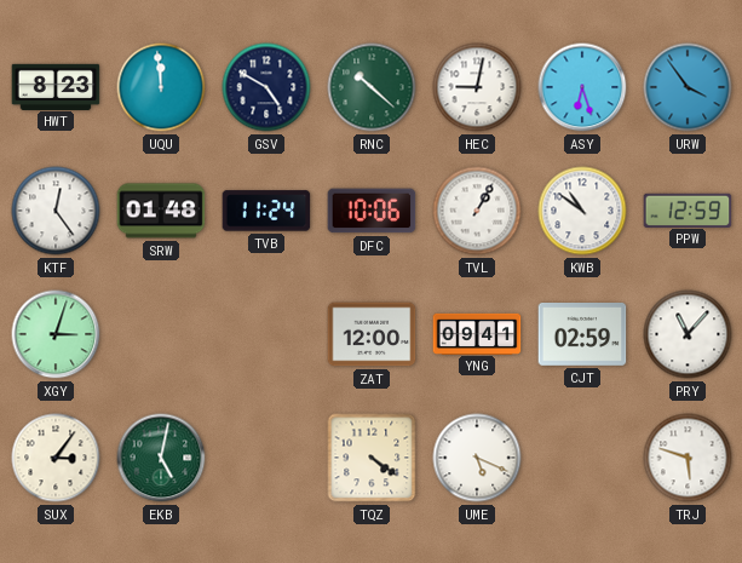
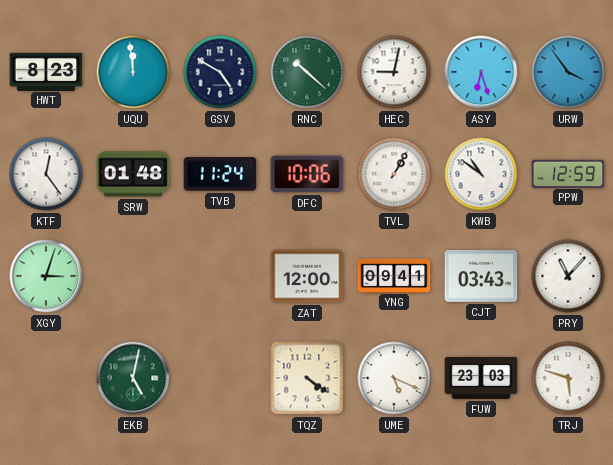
CJT: 02:59 -> 03:43 (481, 277)
SUX: 3:06 -> none (56, 458)
FUW: none -> 23:03 (481, 378)
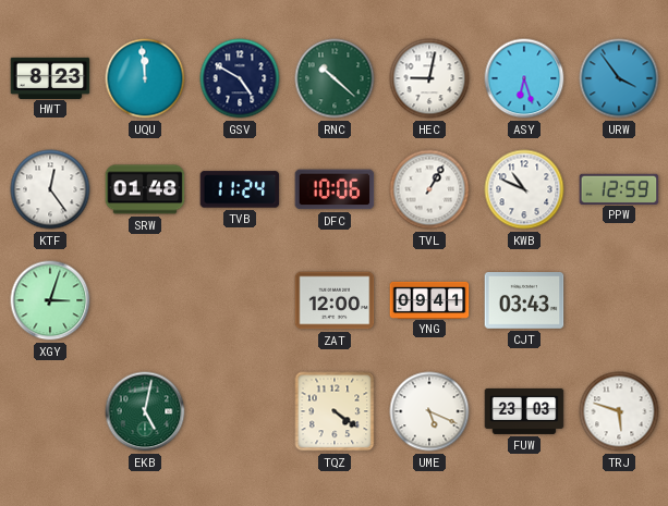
KWB: 10:51 -> 10:49 (524, 189)
PRY: 11:07 -> none (568, 276)
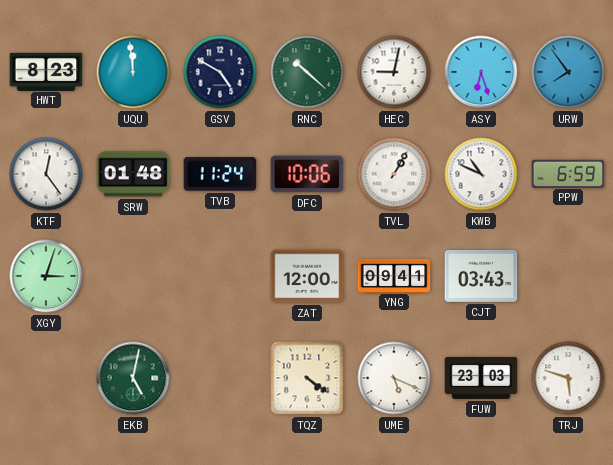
URW: 3:54 -> 7:54 (568, 72)
PPW: 12:59 -> 6:59 (568, 173)
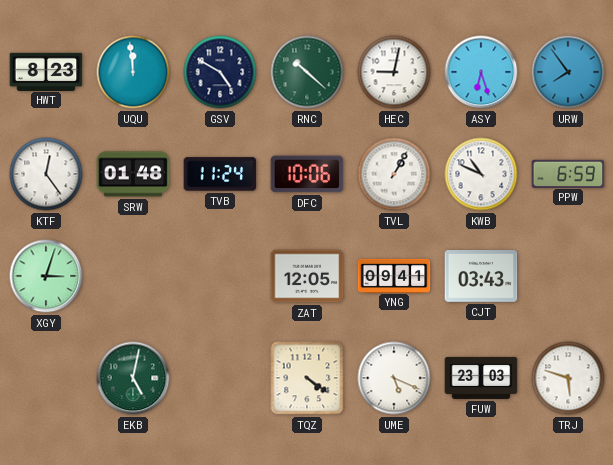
ZAT: 12:00 -> 12:05 (307, 276)
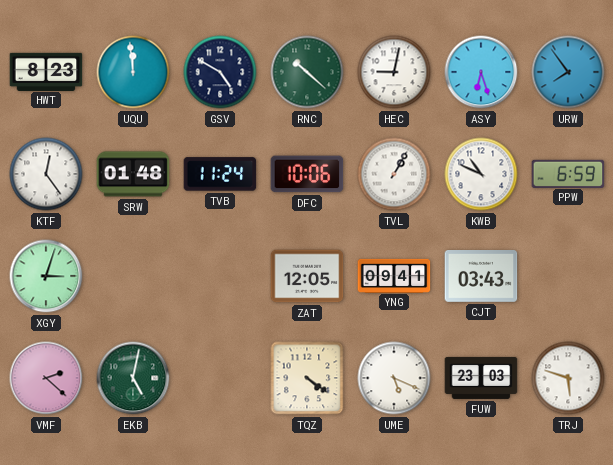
VMF: none -> 2:22 (46, 378)
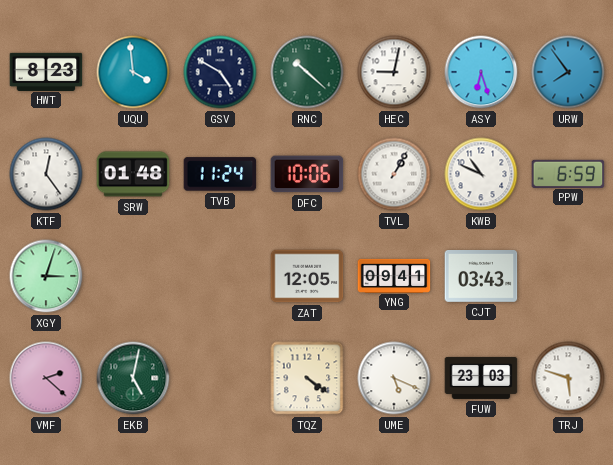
UQU: 11:59 -> 3:59 (133, 72)
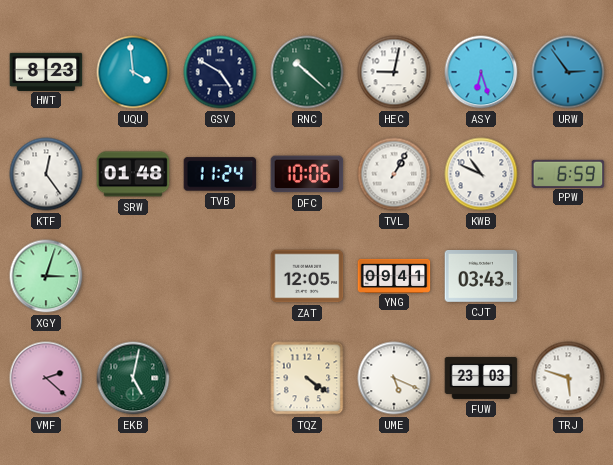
URW: 7:54 -> 2:54 (568, 72)
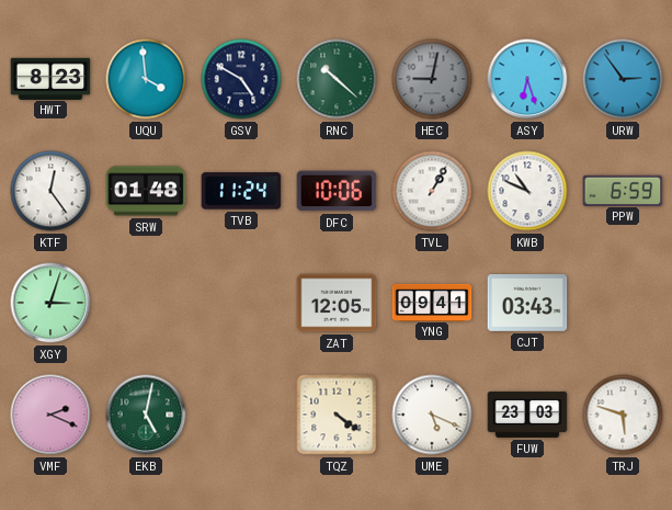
HEC dial: white -> grey (432, 79)
VMF: 2:22 -> 2:19 (50, 415)
